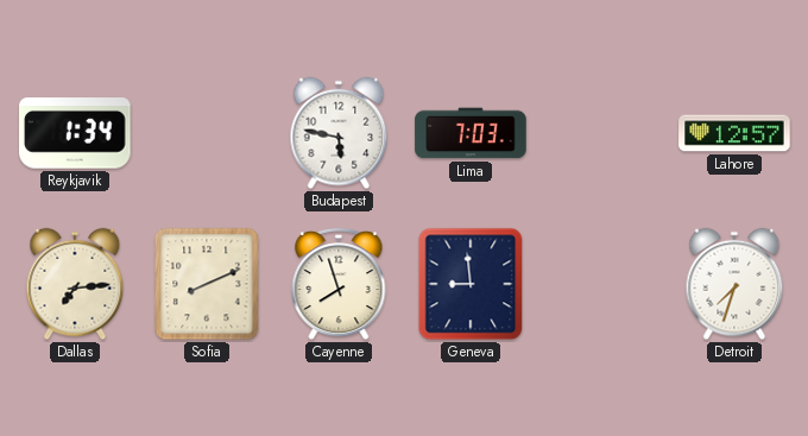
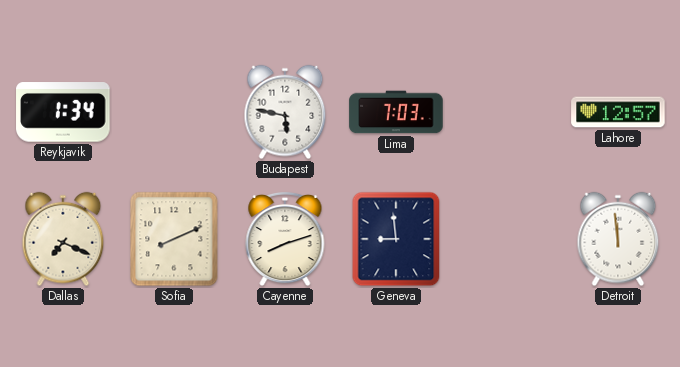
Dallas: 7:14 -> 7:19 (63, 239)
Cayenne: 7:57 -> 8:12 (285, 239)
Detroit: 7:33 -> 11:59 (618, 239)
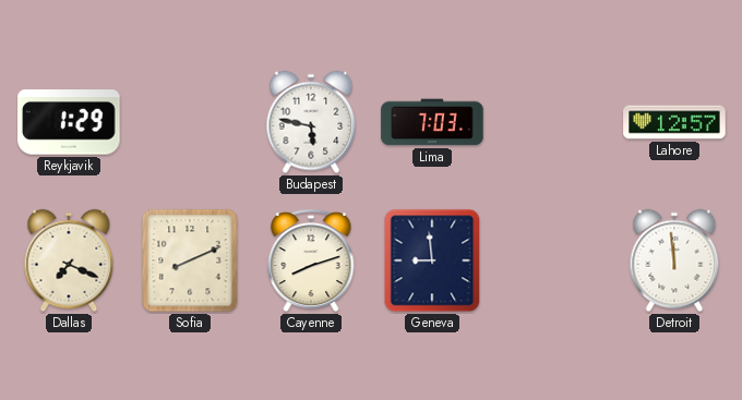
Reykjavik: 1:34 -> 1:29 (69, 122)
